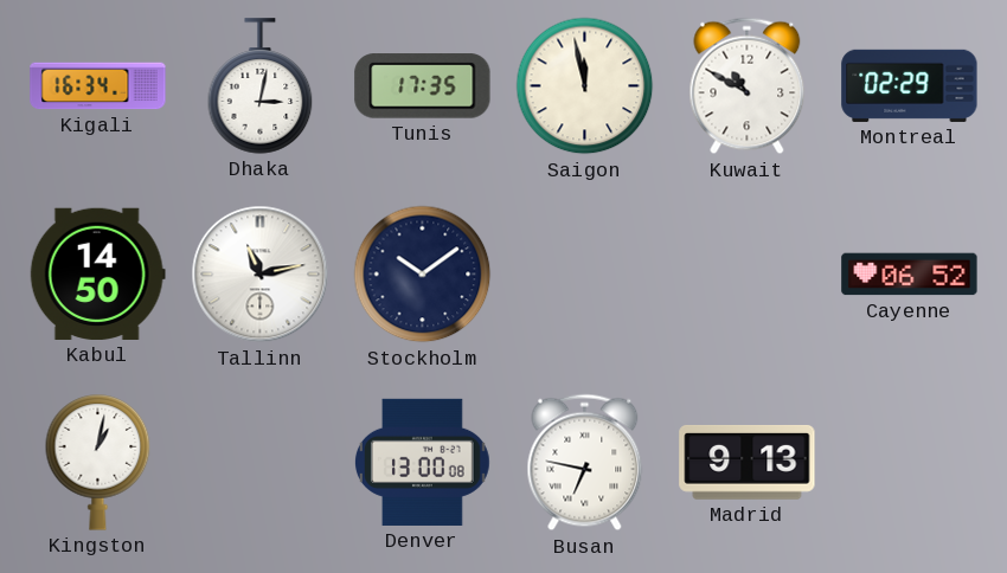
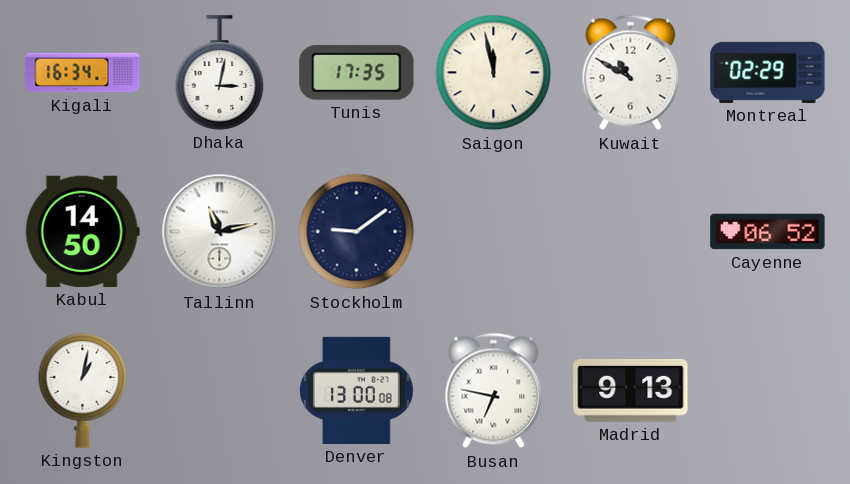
Stockholm: 10:09 -> 9:09 (357, 232)
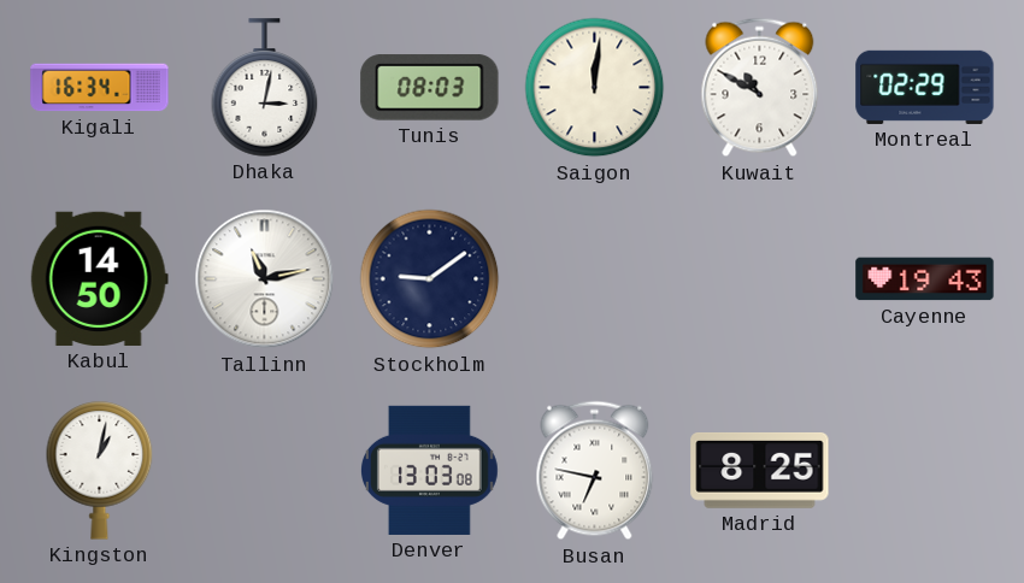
Tunis: 17:35 -> 08:03 (430, 88)
Saigon: 11:58 -> 12:01 (595, 88)
Cayenne: 06:52 -> 19:43 (925, 279)
Denver: 13:00 -> 13:03 (429, 470)
Madrid: 9:13 -> 8:25 (760, 470)
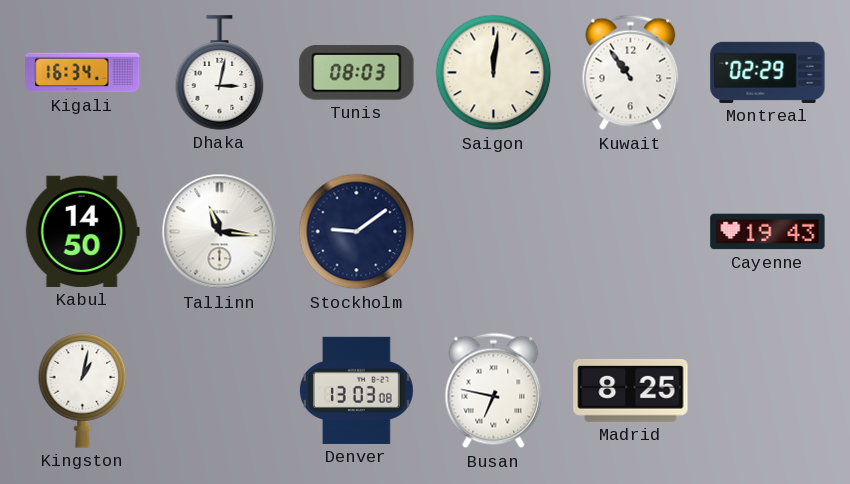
Kuwait: 10:50 -> 10:54 (631, 73)
Tallinn: 11:13 -> 11:16 (220, 232)
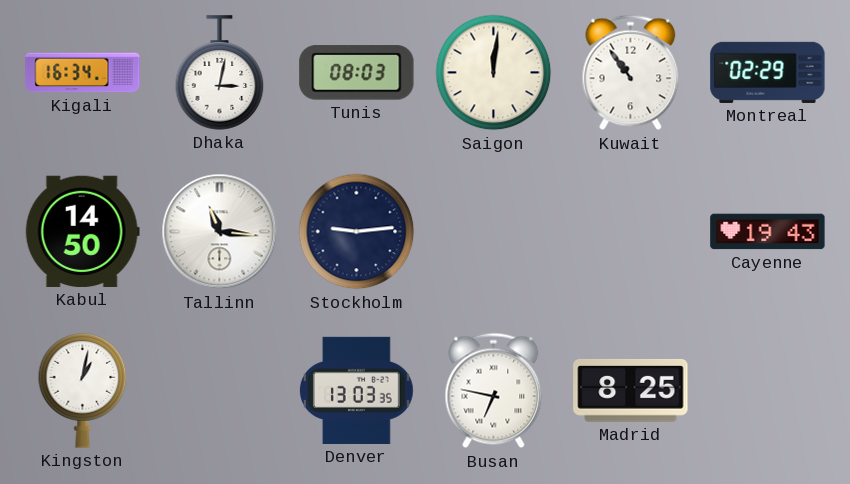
Stockholm: 9:09 -> 9:14 (357, 232)
Denver: 13:03:08 -> 13:03:35 (356, 390)
